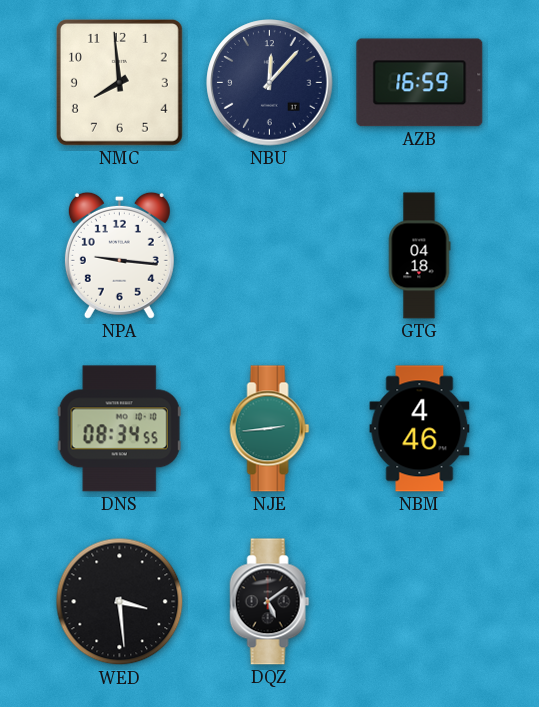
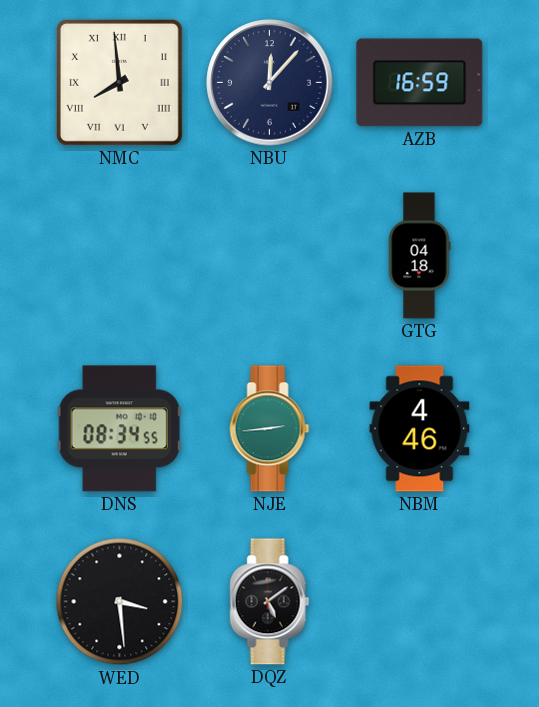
NMC numerals: Arabic -> Roman (119, 82)
NPA: 9:16 -> none (119, 255)
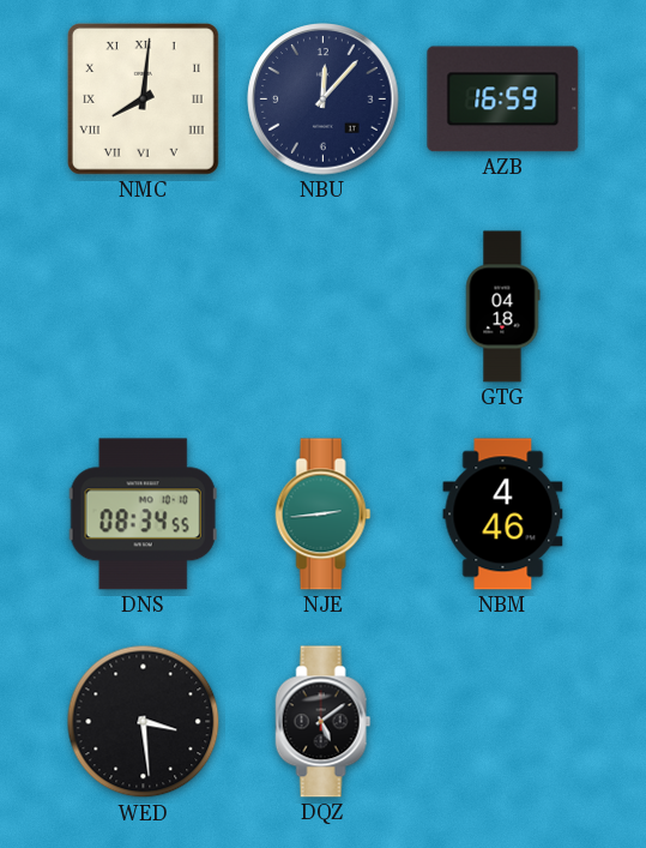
NMC: 7:59 -> 8:01 (143, 98)
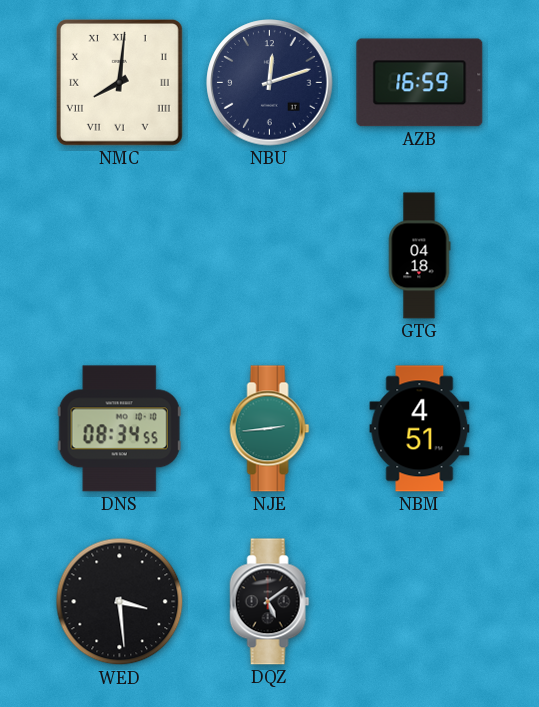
NBU: 12:07 -> 12:12 (270, 83)
NBM: 4:46 -> 4:51 (420, 429)
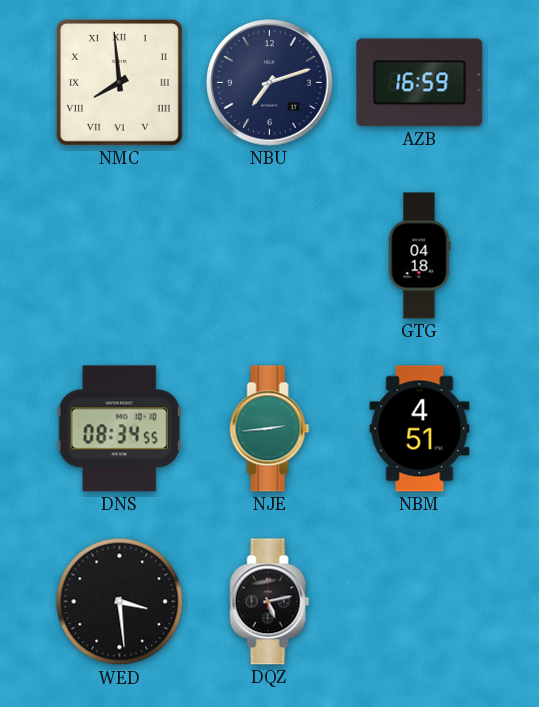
NMC: 8:01 -> 7:59 (119, 82)
NBU: 12:12 -> 7:12 (270, 83)
DQZ: 5:09 -> 5:13 (270, 602)
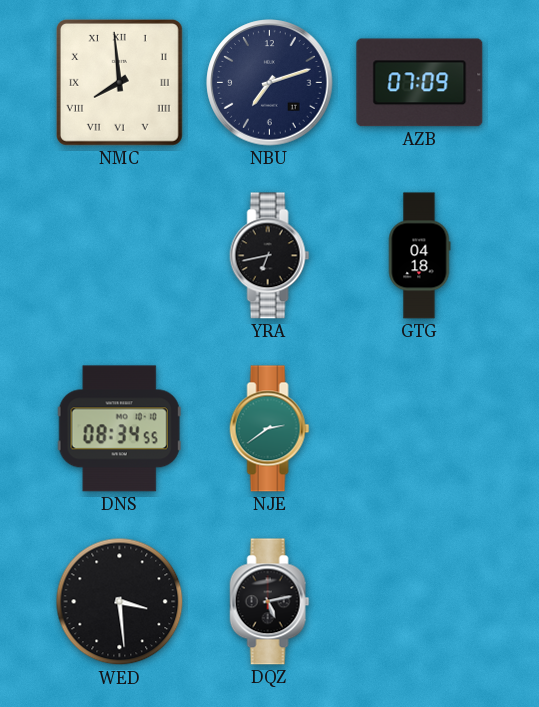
AZB: 16:59 -> 07:09 (420, 83)
YRA: none -> 6:43 (270, 256)
NJE: 2:44 -> 2:39 (270, 429)
NBM: 4:51 -> none (420, 429)
